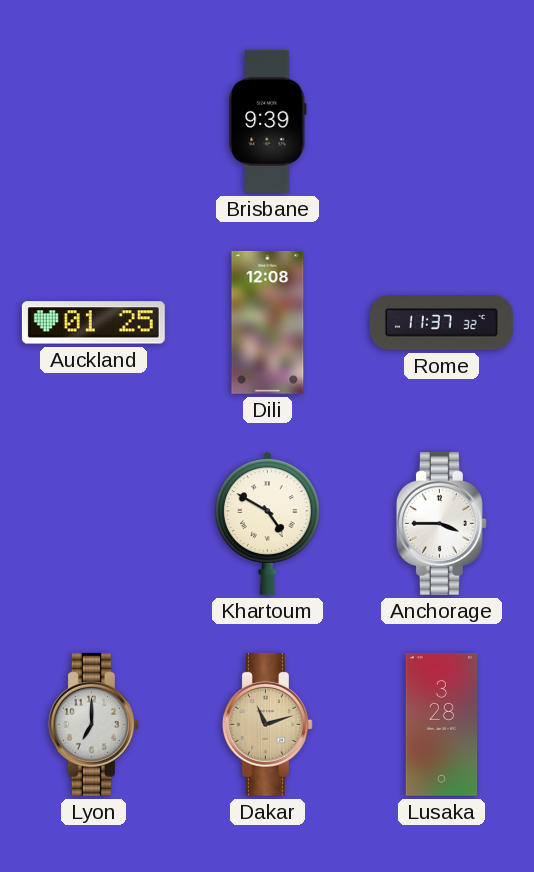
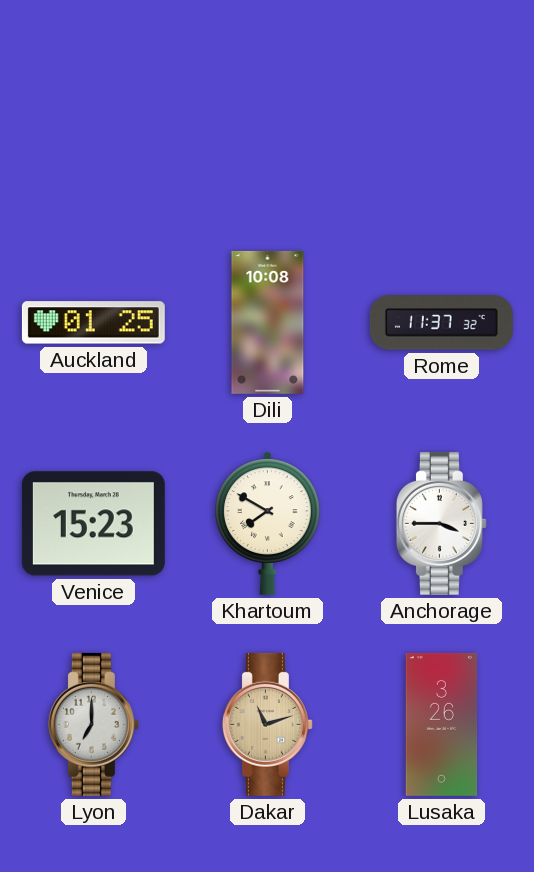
Brisbane: 9:39 -> none (268, 121)
Dili: 12:08 -> 10:08 (268, 322)
Venice: none -> 15:23 (93, 524)
Khartoum: 4:50 -> 7:50 (268, 523)
Lusaka: 3:28 -> 3:26 (442, 724)
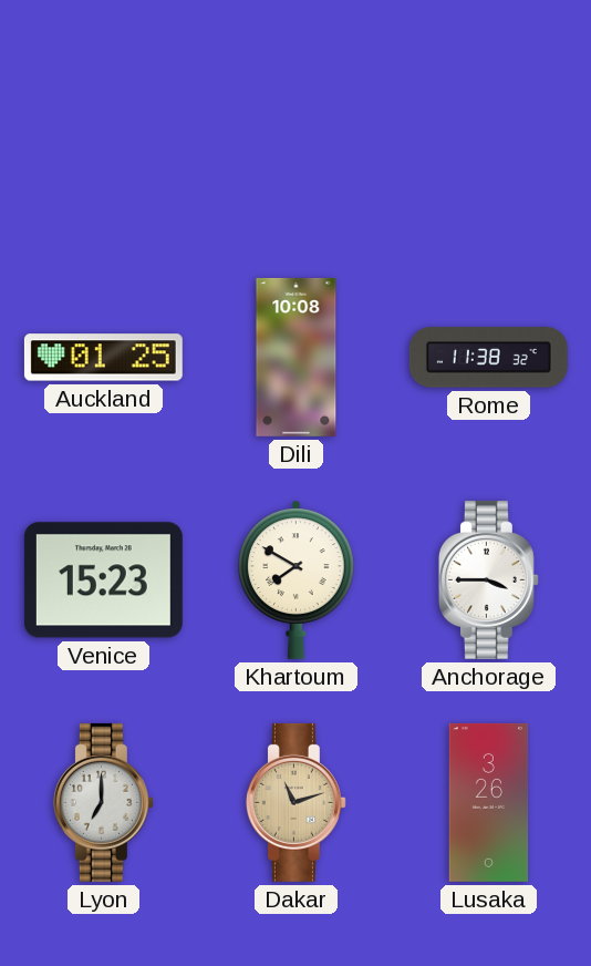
Rome: 11:37 -> 11:38 (488, 358)
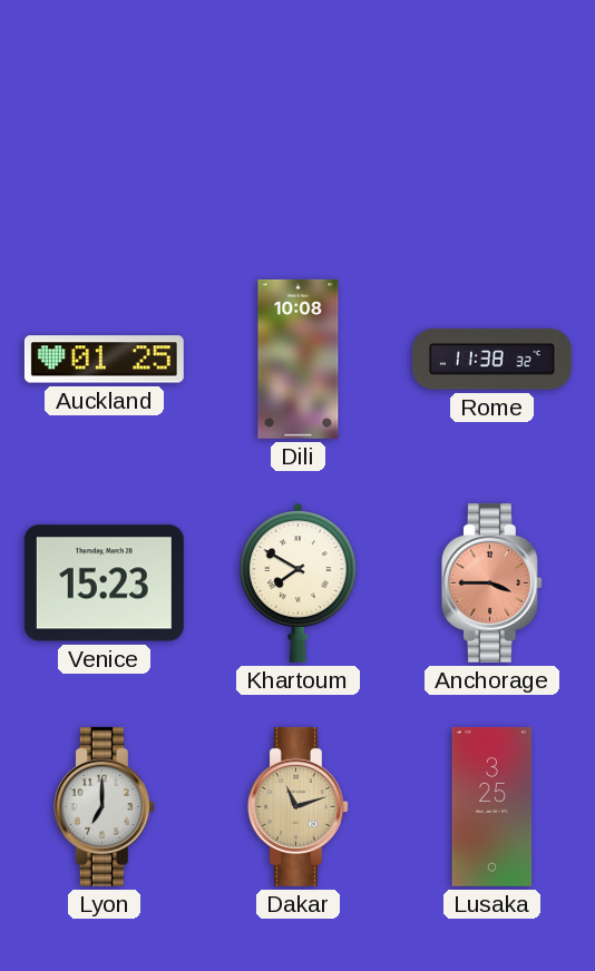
Anchorage dial: white -> salmon (491, 582)
Lusaka: 3:26 -> 3:25 (492, 806)
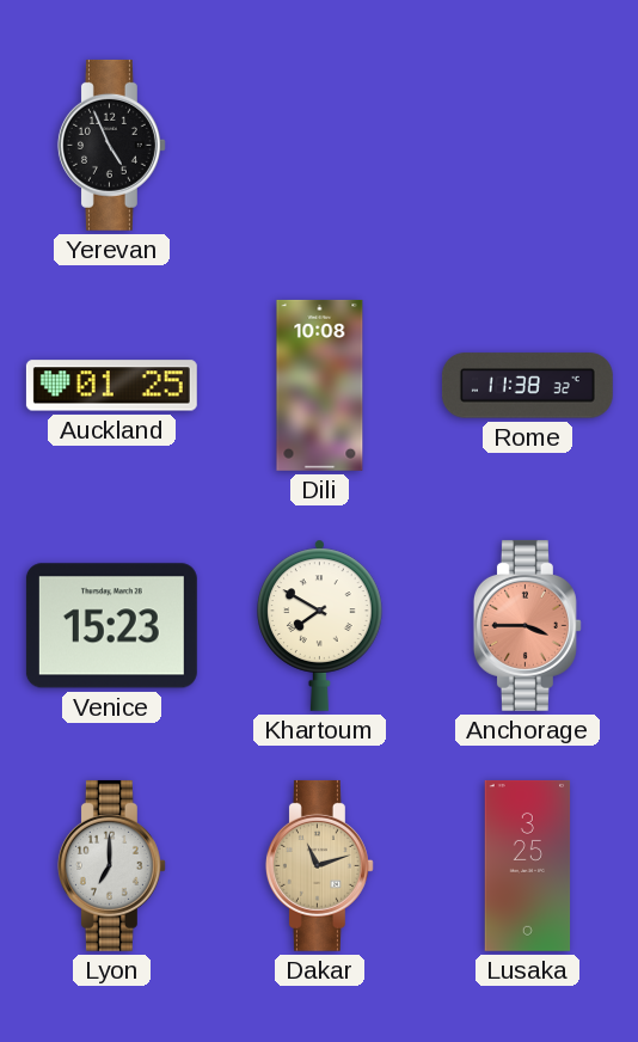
Yerevan: none -> 4:56 (111, 145)
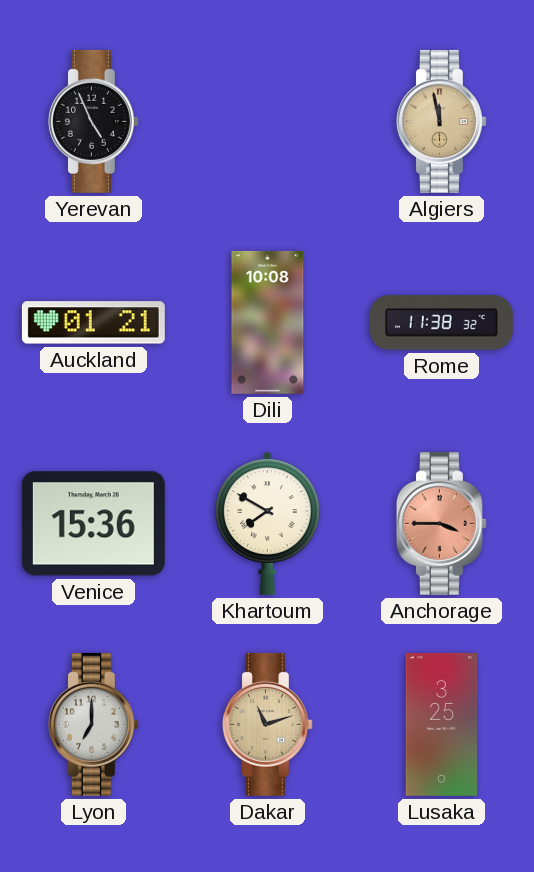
Algiers: none -> 11:58 (441, 121)
Auckland: 01:25 -> 01:21 (93, 323)
Venice: 15:23 -> 15:36 (93, 524)
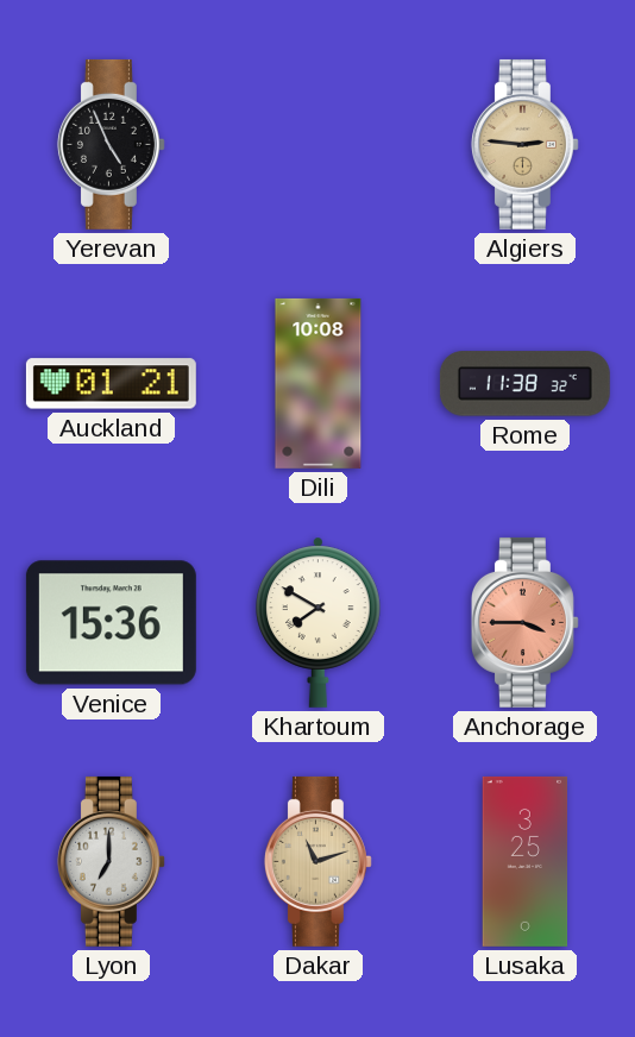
Algiers: 11:58 -> 2:46 (524, 144)
